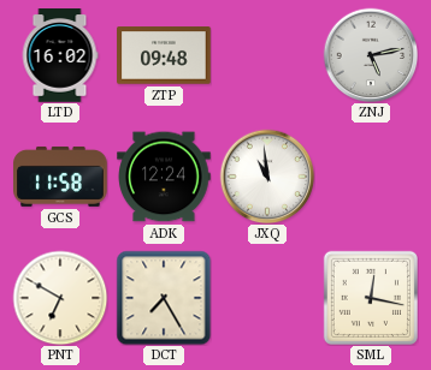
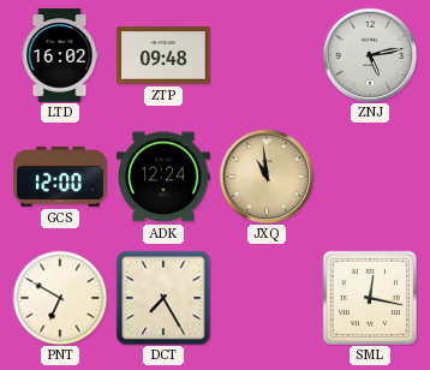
GCS: 11:58 -> 12:00 (60, 177)
JXQ dial: white -> champagne (267, 177)
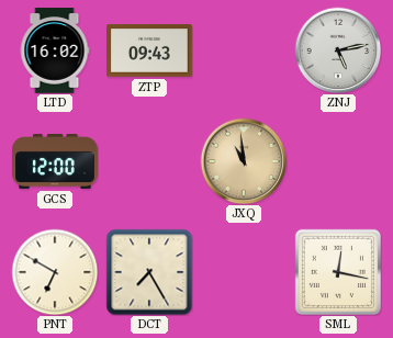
ZTP: 09:48 -> 09:43 (149, 50)
ADK: 12:24 -> none (163, 177)
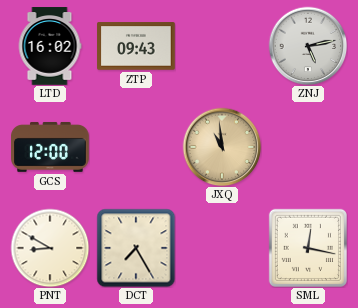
PNT: 6:50 -> 8:50 (50, 248)
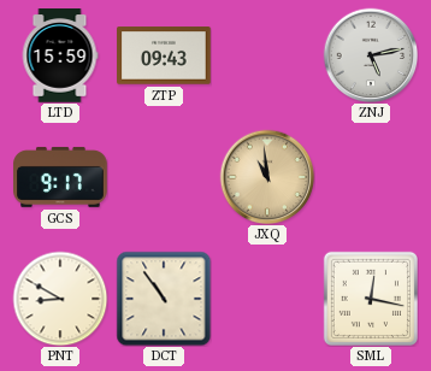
LTD: 16:02 -> 15:59 (60, 55)
GCS: 12:00 -> 9:17 (60, 177)
DCT: 7:25 -> 10:54 (164, 299)
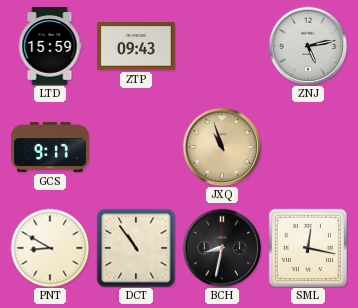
JXQ: 10:59 -> 10:57 (222, 147)
BCH: none -> 8:32 (222, 248)
